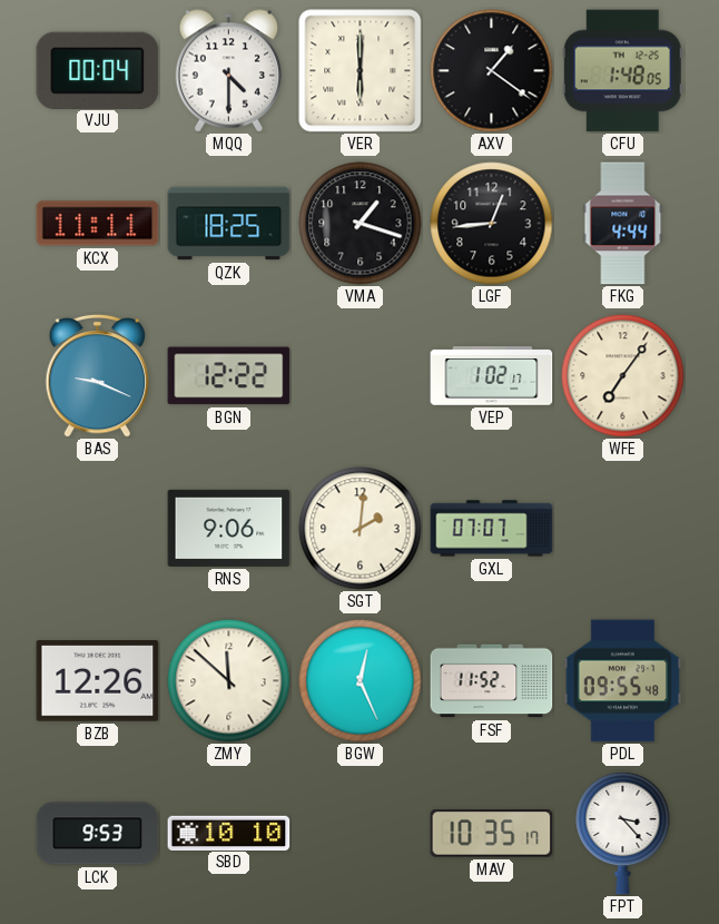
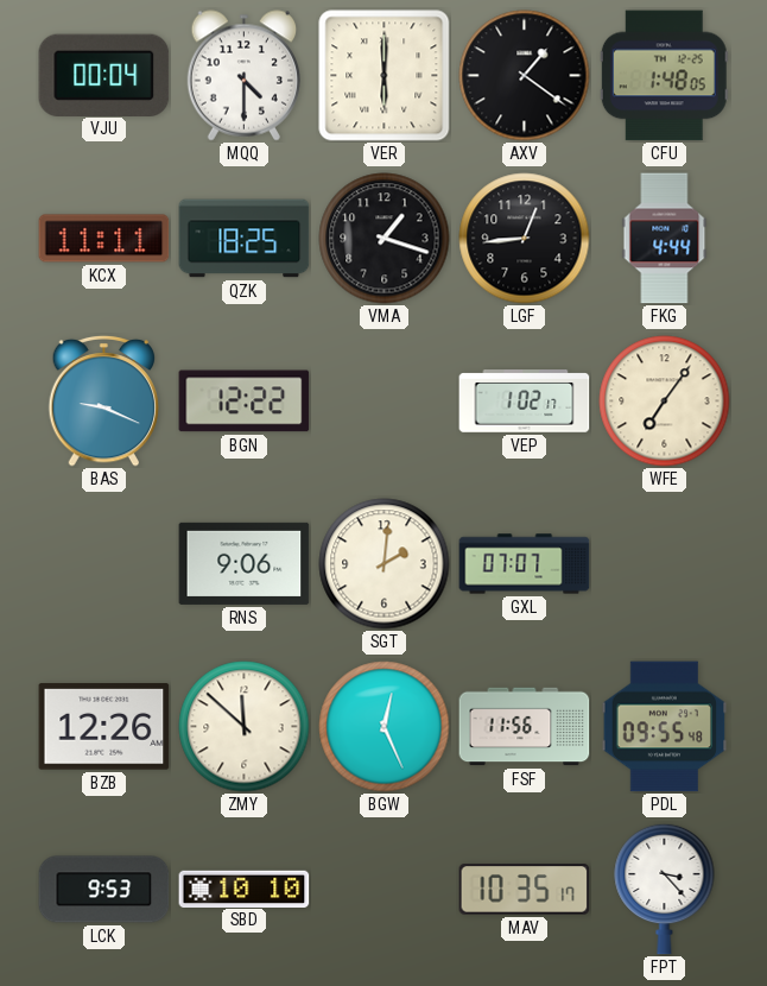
FSF: 11:52 -> 11:56 (525, 727)
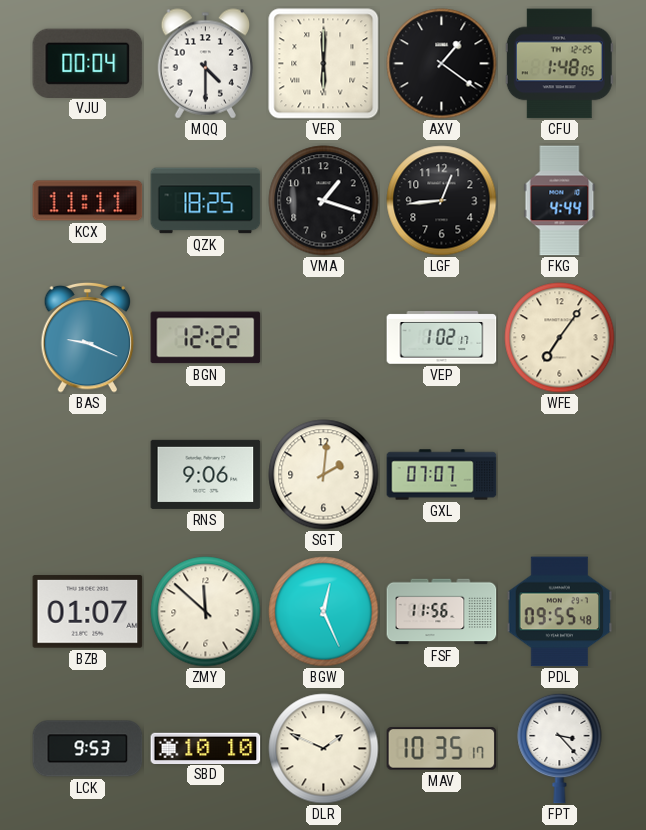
BZB: 12:26 -> 01:07 (88, 612)
DLR: none -> 1:49 (324, 749)
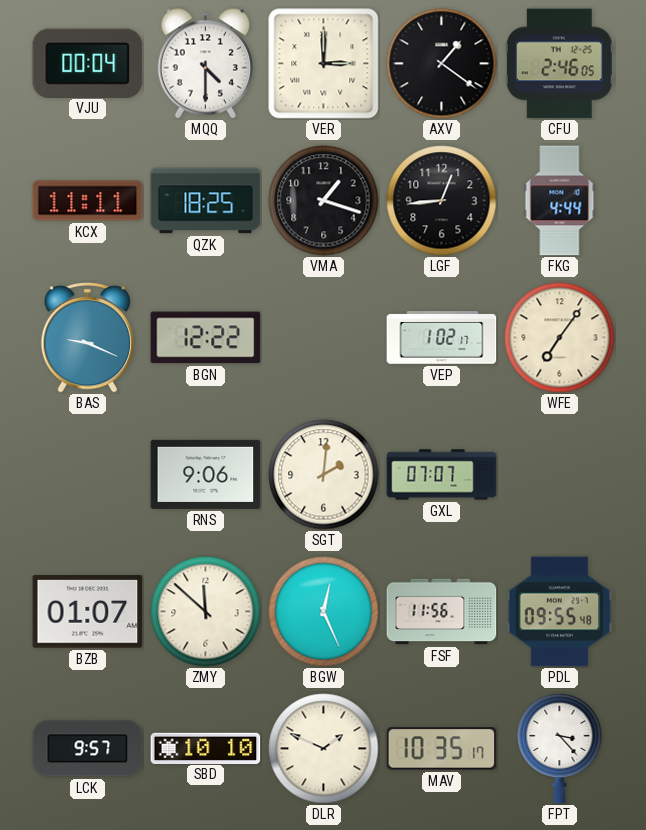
VER: 6:00 -> 3:00 (324, 64)
CFU: 1:48 -> 2:46 (559, 64)
LCK: 9:53 -> 9:57 (88, 749)
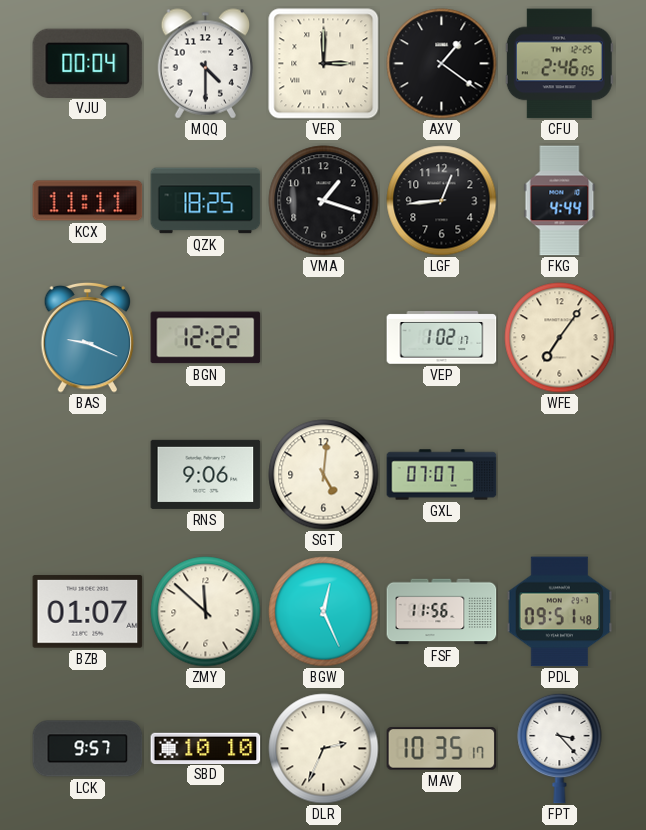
SGT: 2:01 -> 5:01 (324, 475)
PDL: 09:55 -> 09:51 (560, 612)
DLR: 1:49 -> 2:34 (324, 749)
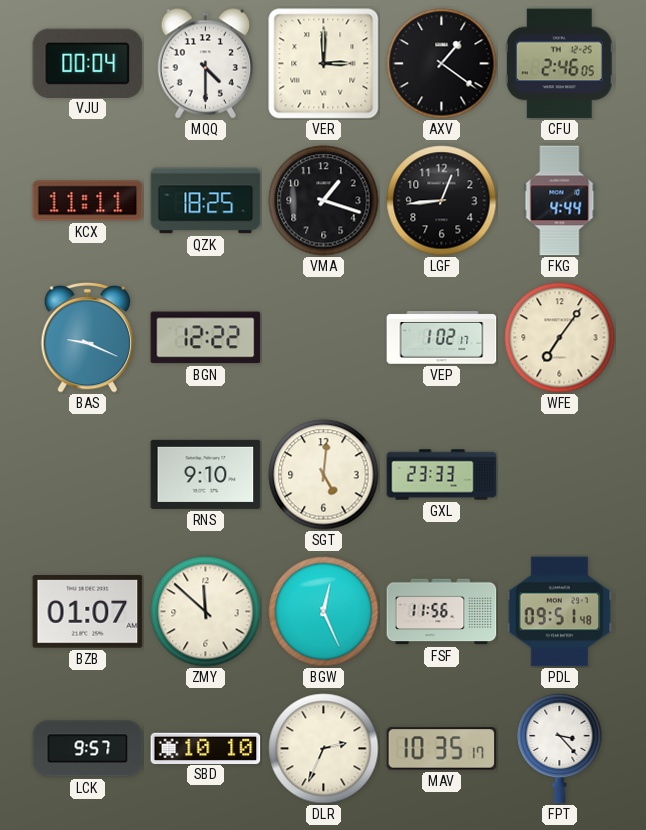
RNS: 9:06 -> 9:10 (206, 474)
GXL: 07:07 -> 23:33 (442, 475)
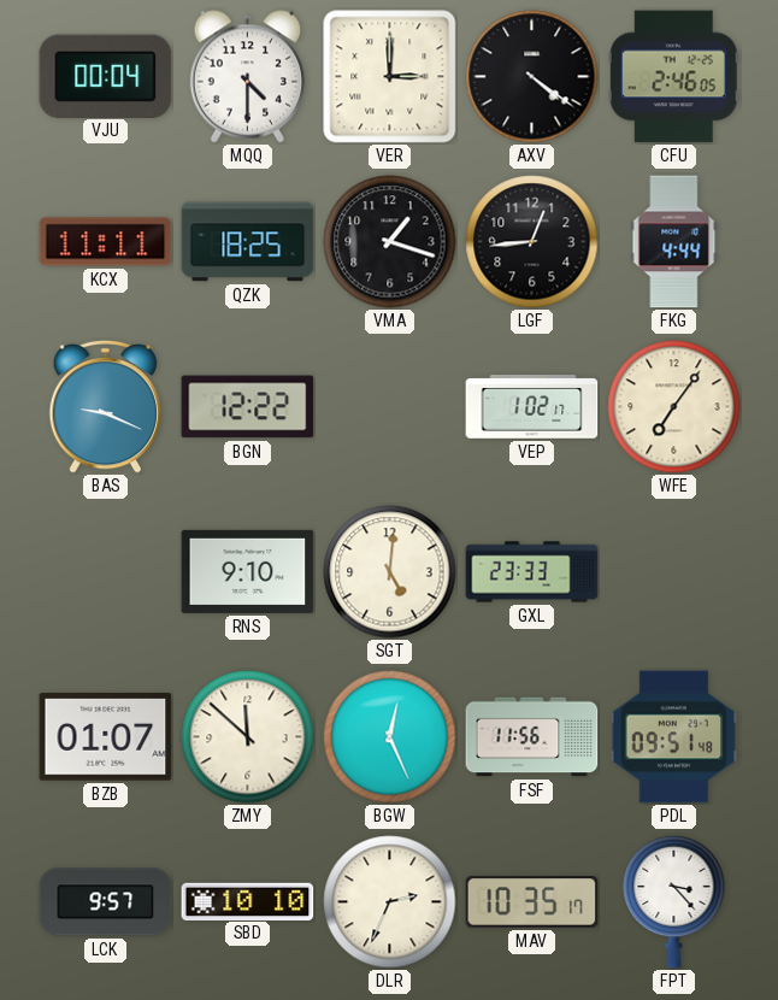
AXV: 1:21 -> 4:21 (532, 77)
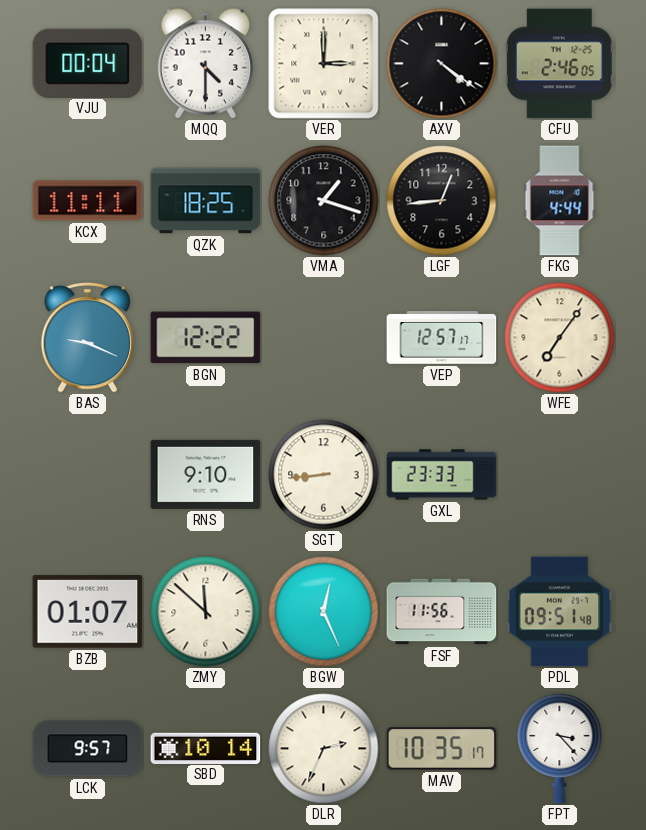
VEP: 1:02 -> 12:57 (442, 338)
SGT: 5:01 -> 8:44 (324, 475)
SBD: 10:10 -> 10:14 (206, 748)
